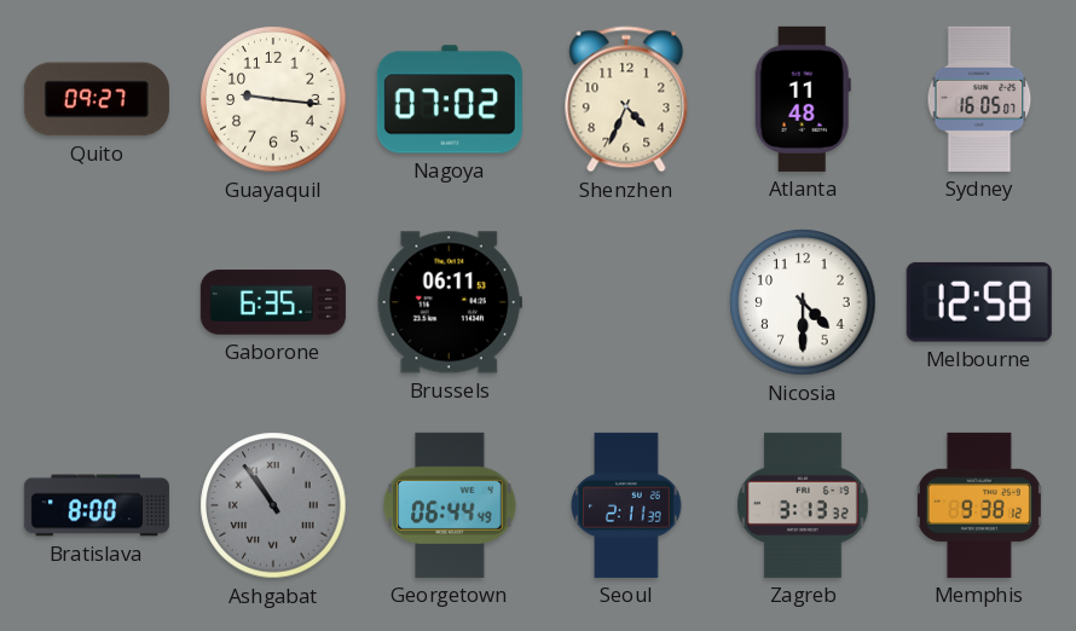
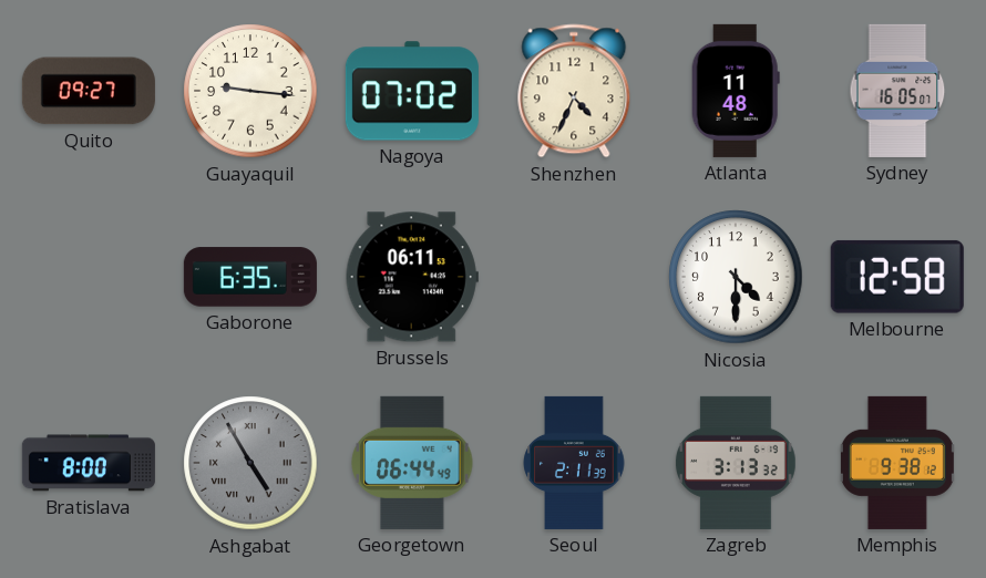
Ashgabat: 10:54 -> 4:55 (250, 463)
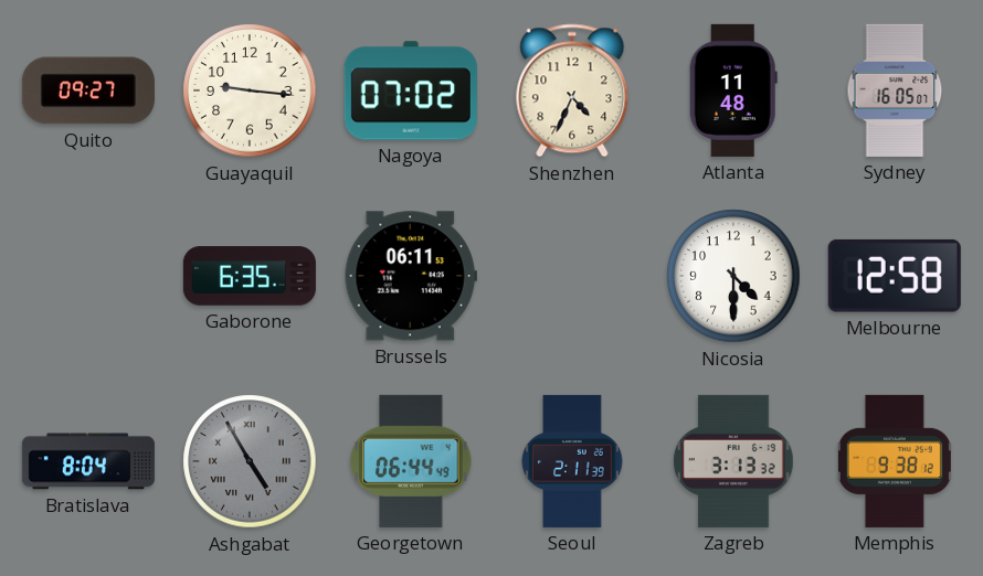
Bratislava: 8:00 -> 8:04 (88, 461)
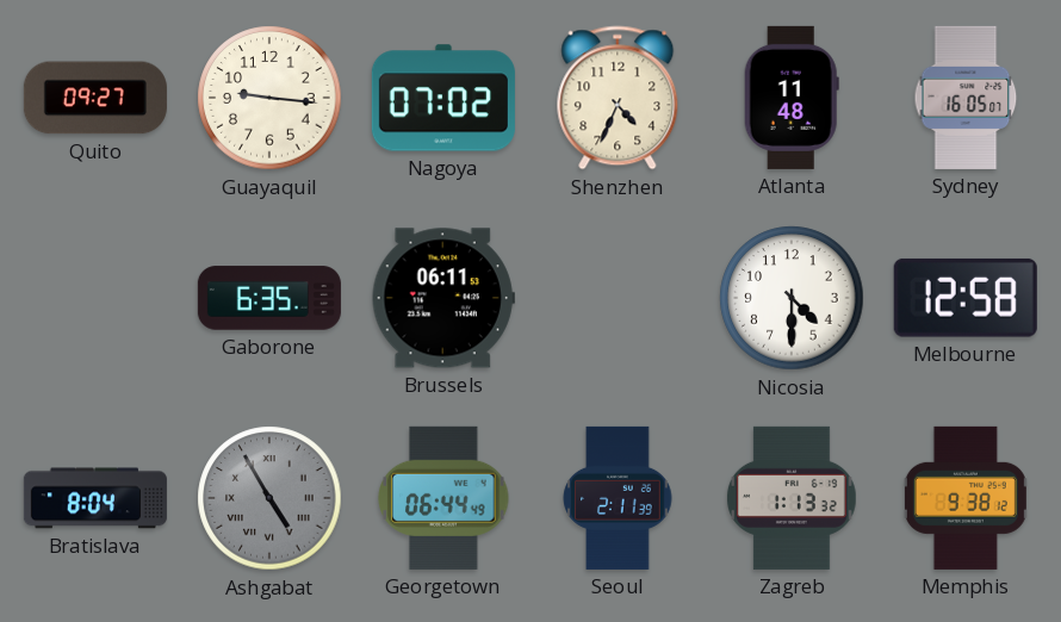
Zagreb: 3:13 -> 1:13 (792, 498)
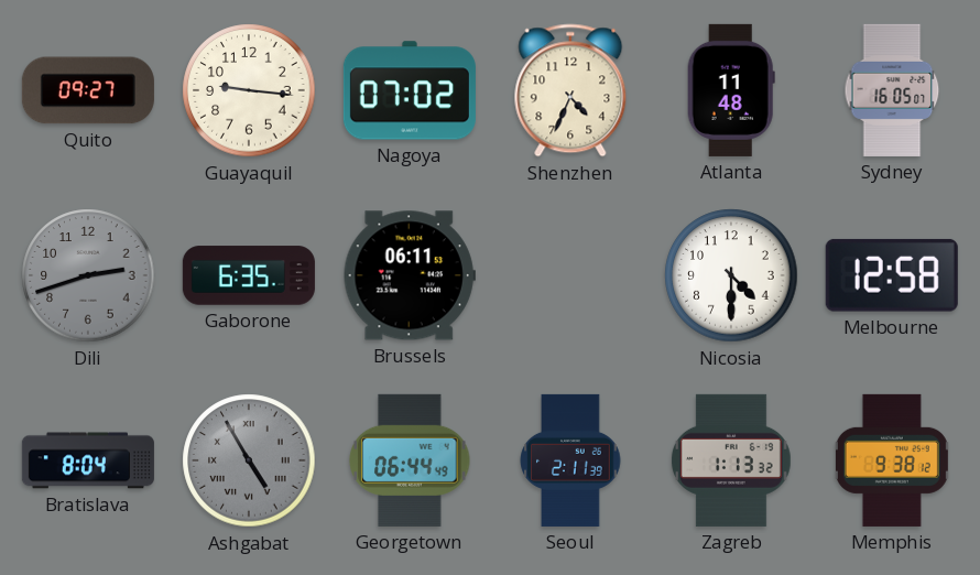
Dili: none -> 2:42 (88, 275)
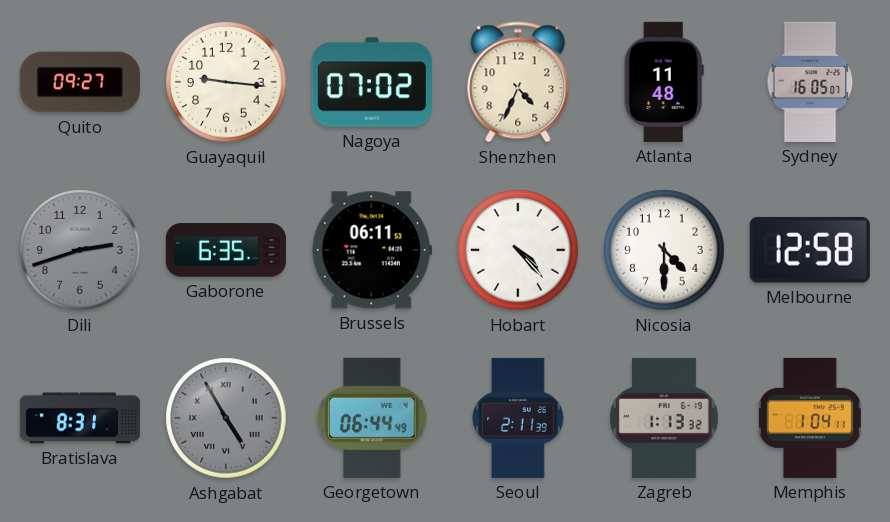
Hobart: none -> 4:23 (518, 250)
Bratislava: 8:04 -> 8:31 (80, 418)
Memphis: 9:38 -> 1:04 (810, 418)
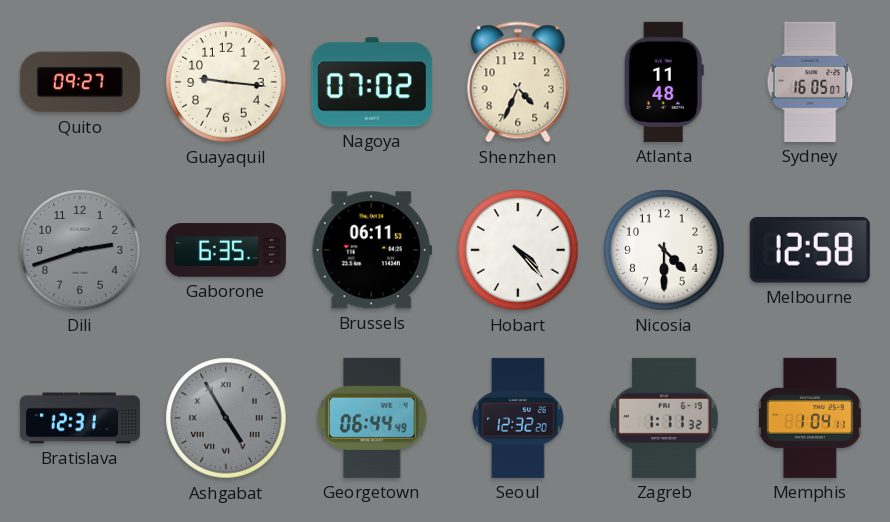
Bratislava: 8:31 -> 12:31 (80, 418)
Seoul: 2:11 -> 12:32 (518, 418)
Zagreb: 1:13 -> 1:11 (664, 418)
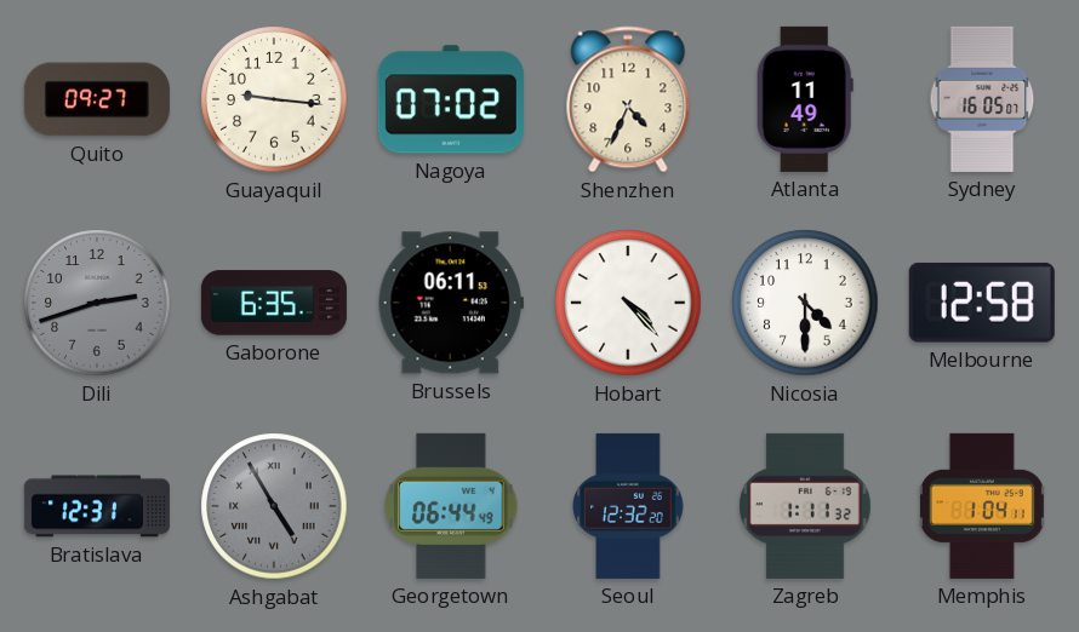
Atlanta: 11:48 -> 11:49 (805, 99)
